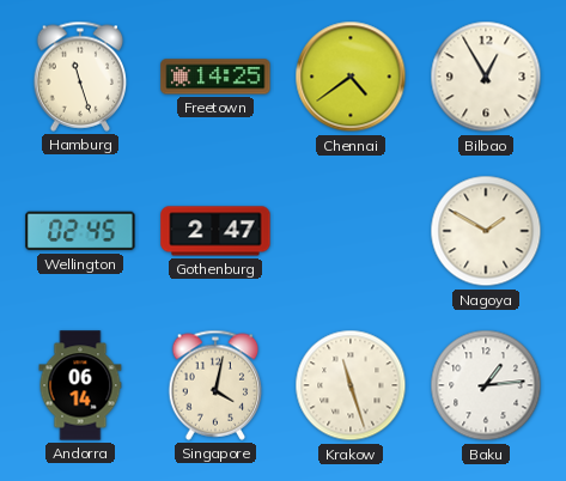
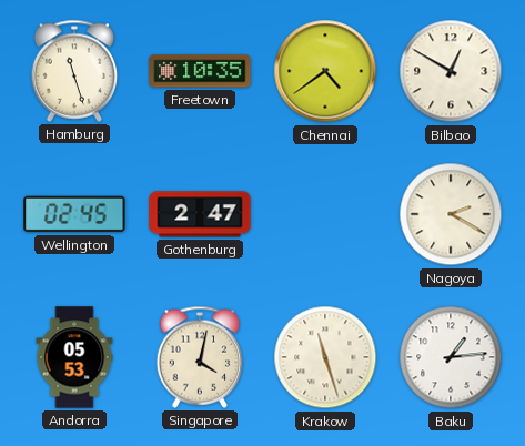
Freetown: 14:25 -> 10:35 (200, 71)
Bilbao: 12:55 -> 12:50 (451, 71)
Nagoya: 1:50 -> 2:20 (451, 214)
Andorra: 06:14 -> 05:53 (74, 357)
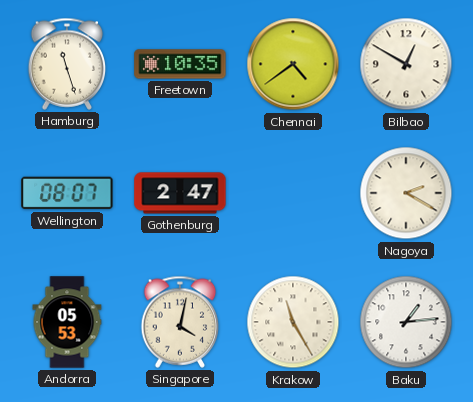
Wellington: 02:45 -> 08:07 (67, 193)
Krakow: 11:27 -> 11:25 (293, 322)
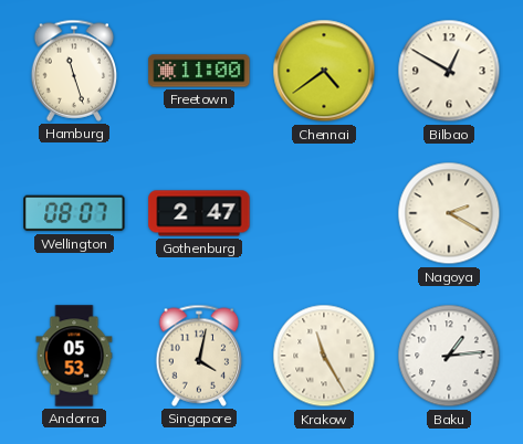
Freetown: 10:35 -> 11:00 (199, 71)
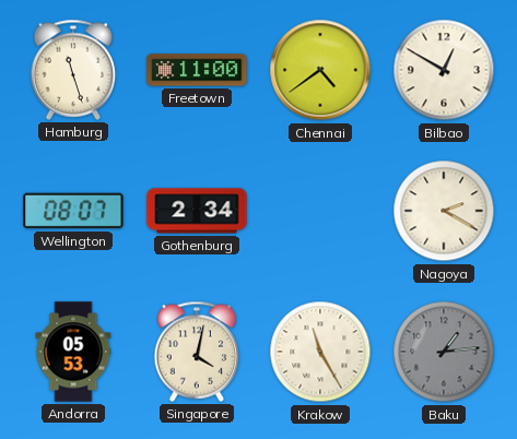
Gothenburg: 2:47 -> 2:34 (197, 211)
Baku dial: white -> grey (444, 352)
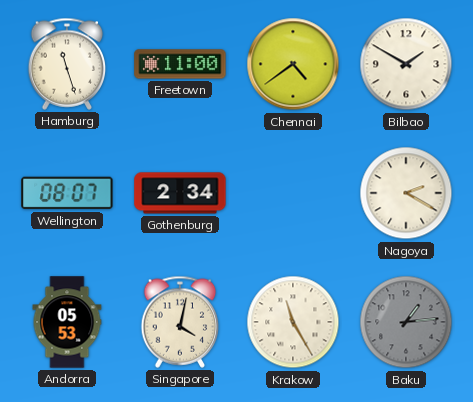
Bilbao: 12:50 -> 1:50 (406, 64)
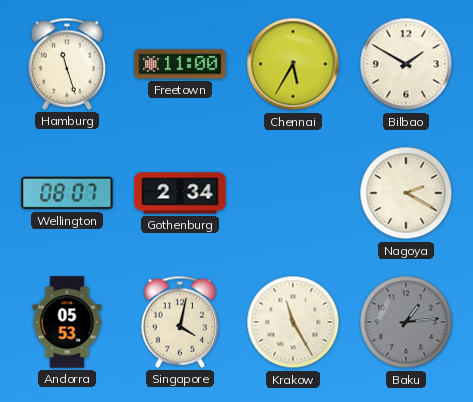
Chennai: 4:39 -> 5:35 (293, 64)
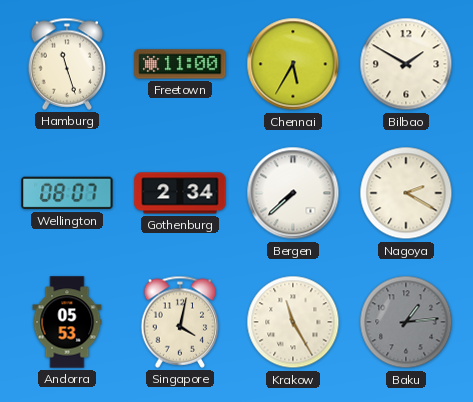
Bergen: none -> 7:38 (293, 193)
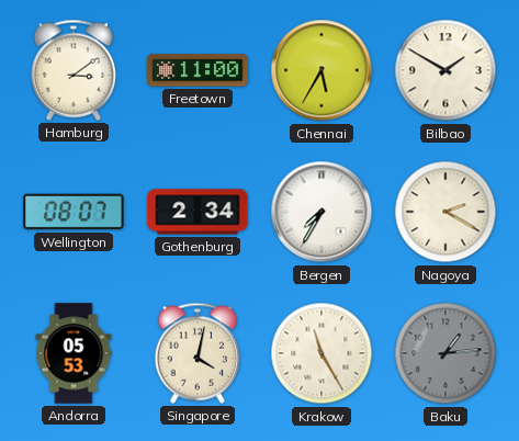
Hamburg: 11:27 -> 3:09 (74, 70)
Bergen: 7:38 -> 7:35 (321, 212)
